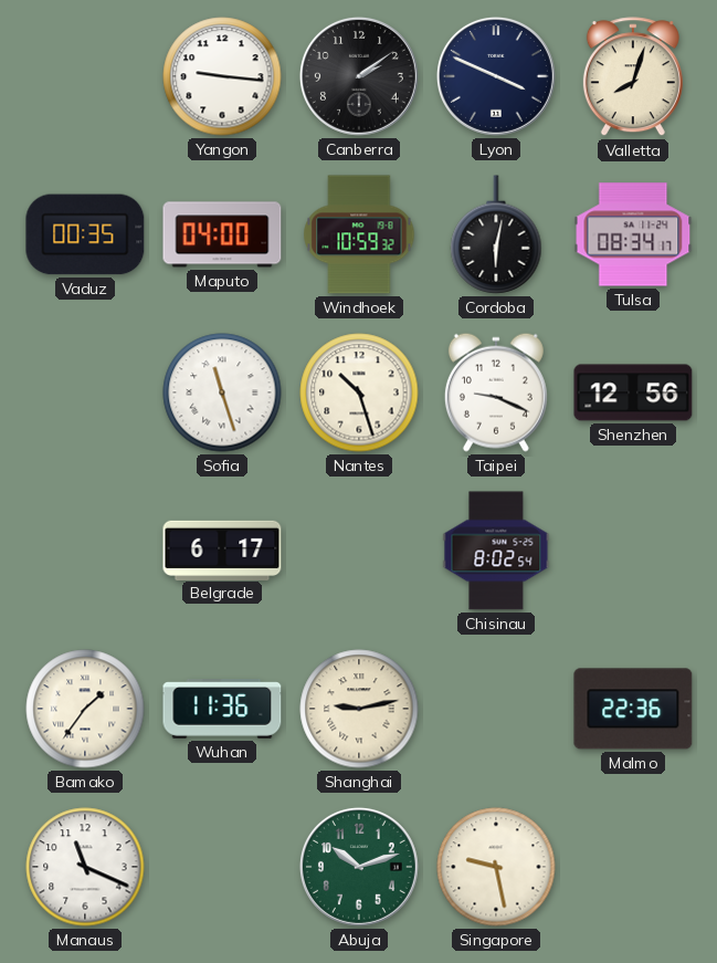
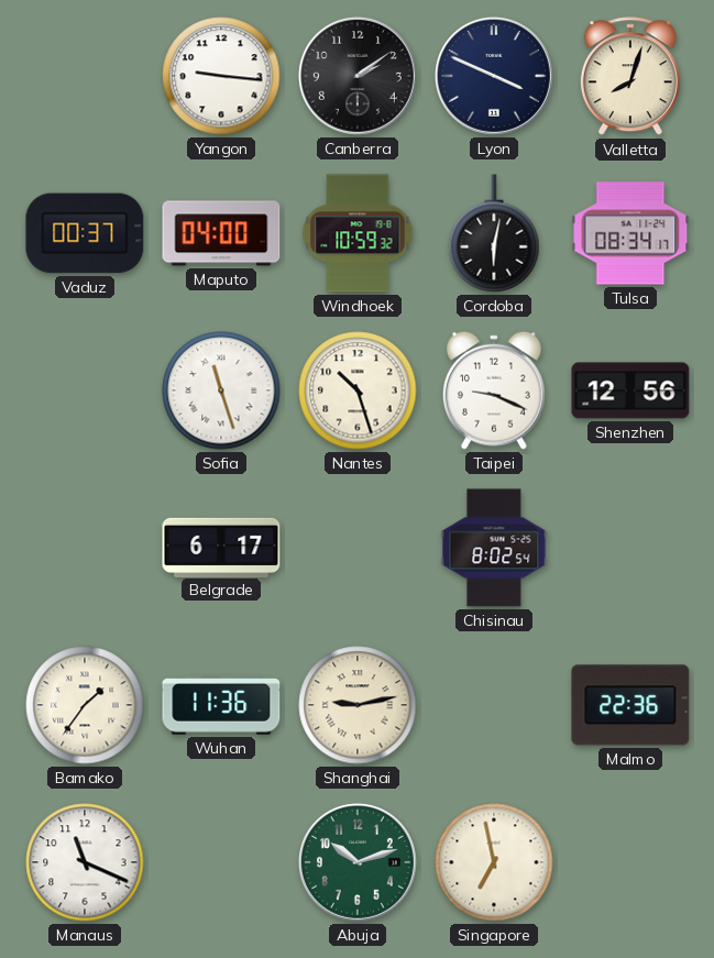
Vaduz: 00:35 -> 00:37 (85, 233)
Singapore: 9:28 -> 6:58 (494, 862)
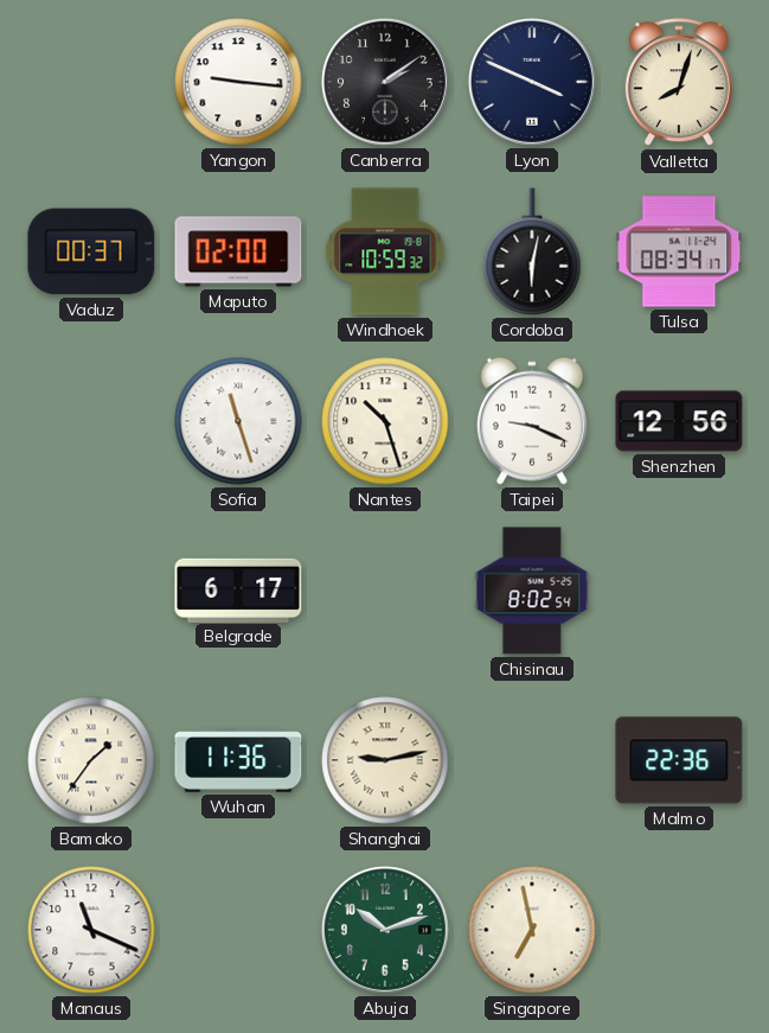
Maputo: 04:00 -> 02:00 (238, 251)
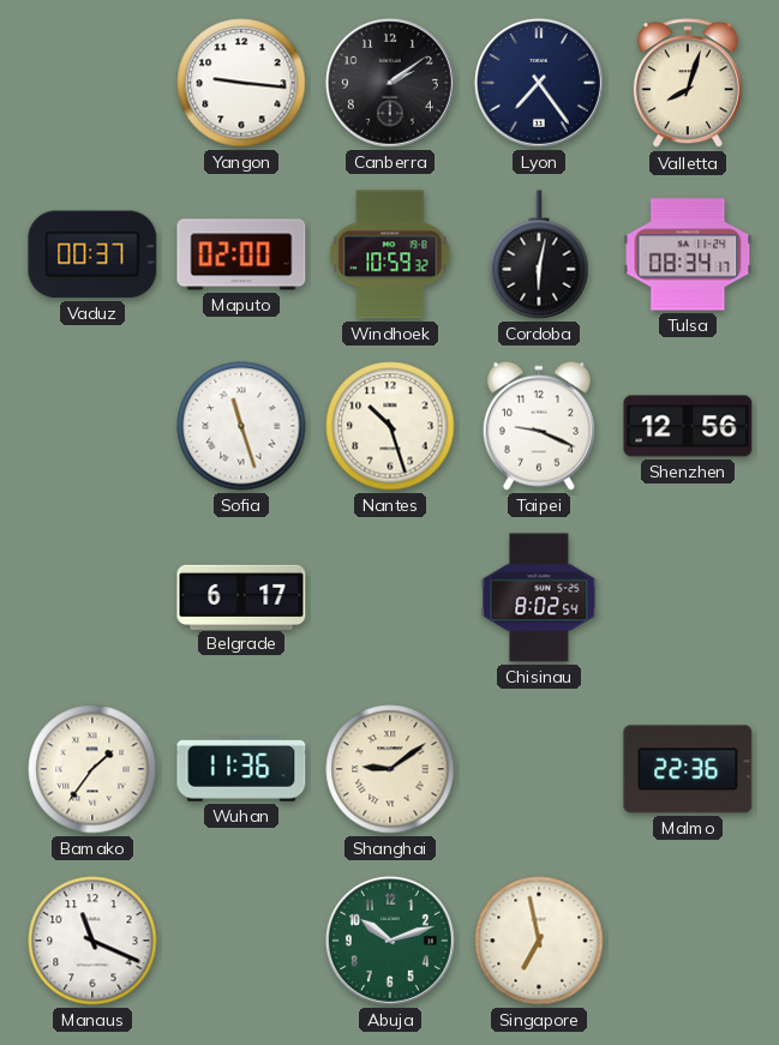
Lyon: 3:49 -> 7:24 (539, 83)
Shanghai: 9:13 -> 9:09 (390, 769)
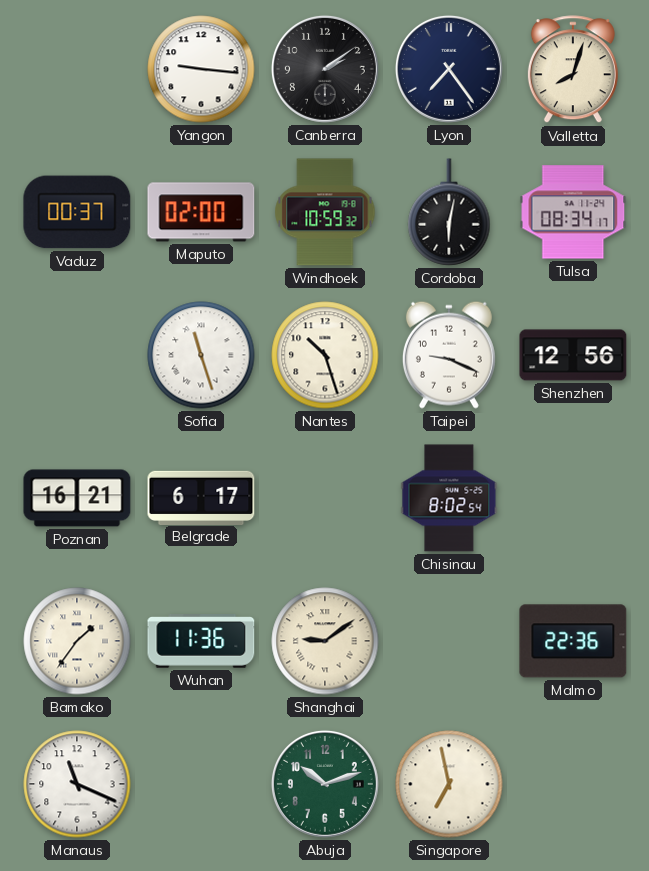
Poznan: none -> 16:21 (77, 498)
